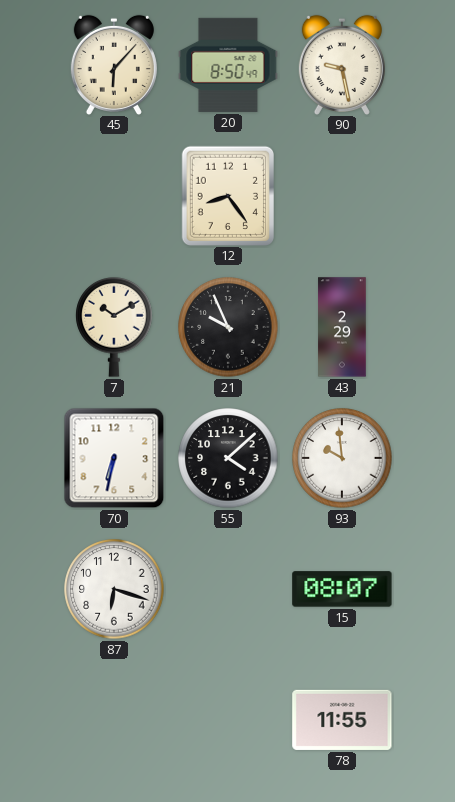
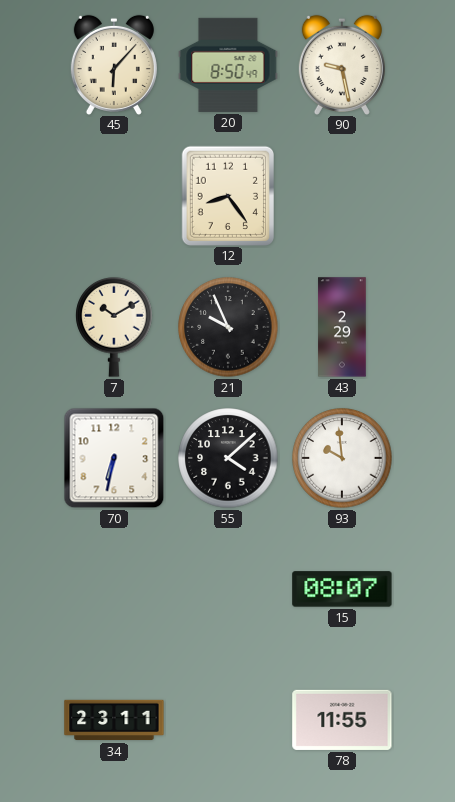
87: 6:18 -> none (114, 589)
34: none -> 23:11 (114, 720)
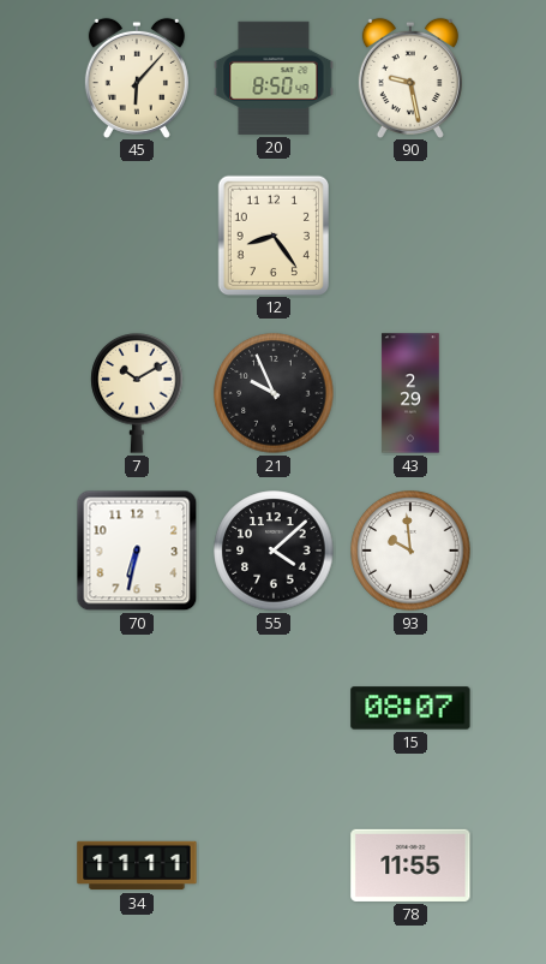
34: 23:11 -> 11:11 (137, 865)
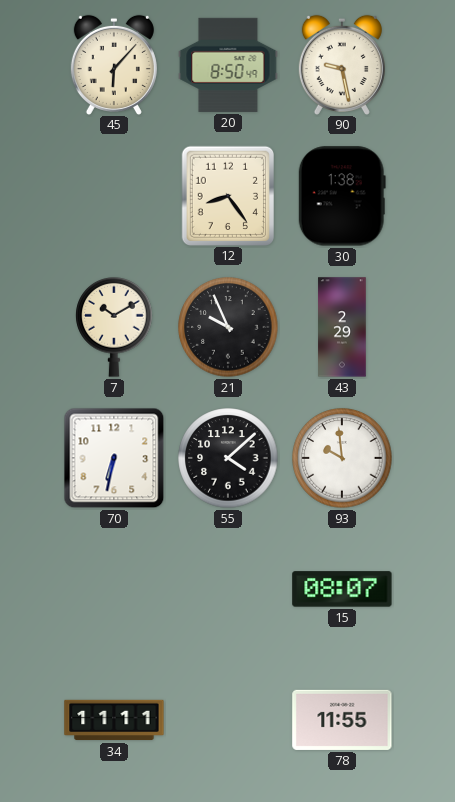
30: none -> 1:38 (342, 196)
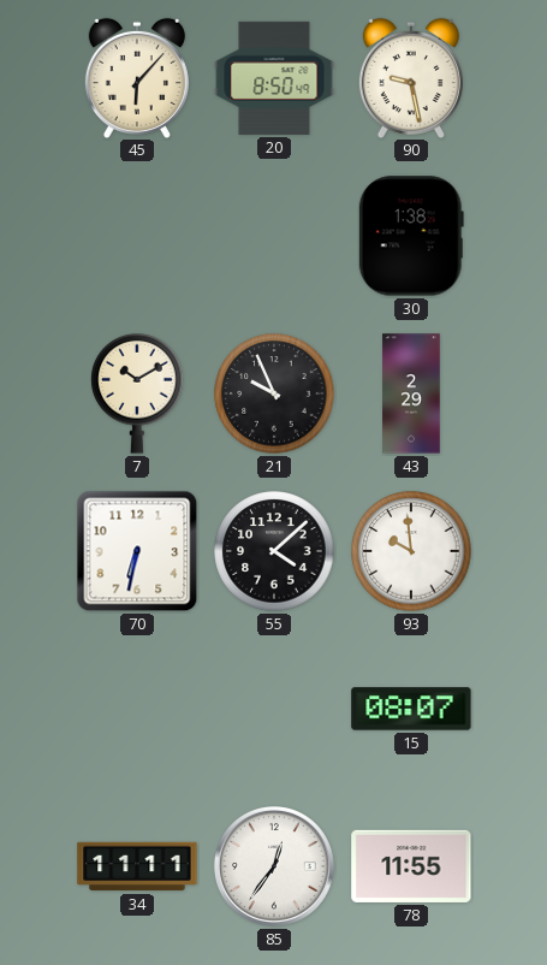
12: 8:24 -> none (227, 195)
85: none -> 12:36 (275, 868)
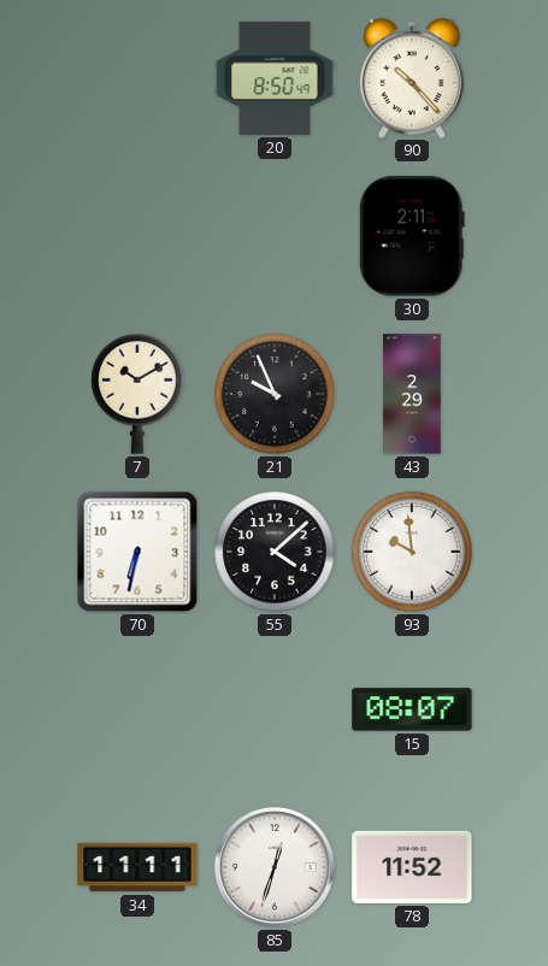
45: 6:07 -> none (137, 77)
90: 9:28 -> 10:23 (412, 77)
30: 1:38 -> 2:11 (412, 236)
85: 12:36 -> 12:33 (276, 868)
78: 11:55 -> 11:52 (412, 867)
